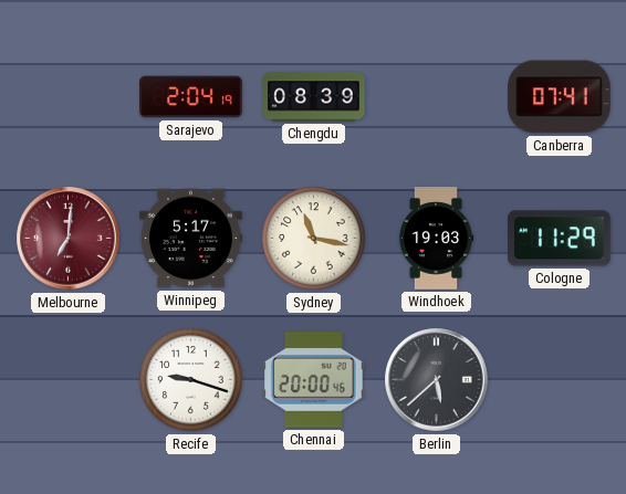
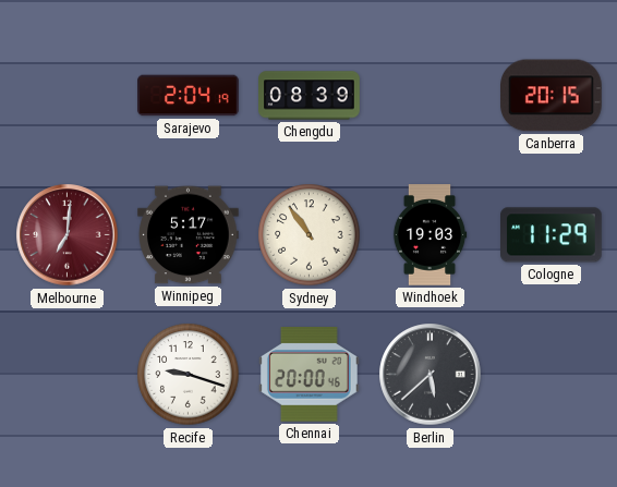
Canberra: 07:41 -> 20:15 (552, 96)
Sydney: 11:17 -> 10:54 (310, 235)
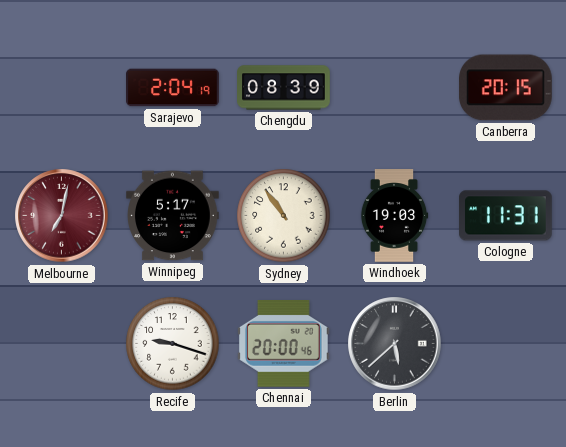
Melbourne: 7:01 -> 7:02 (62, 216)
Cologne: 11:29 -> 11:31 (506, 216)
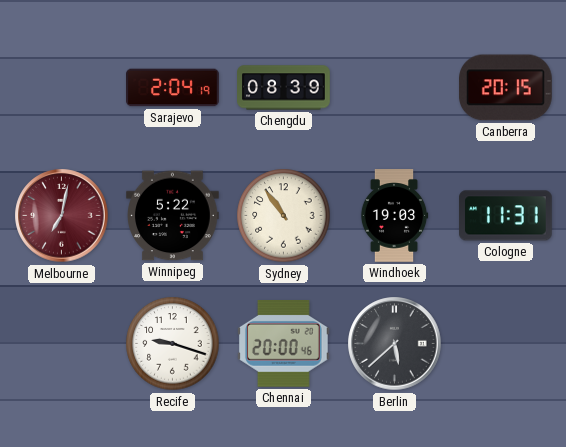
Winnipeg: 5:17 -> 5:22 (173, 216)
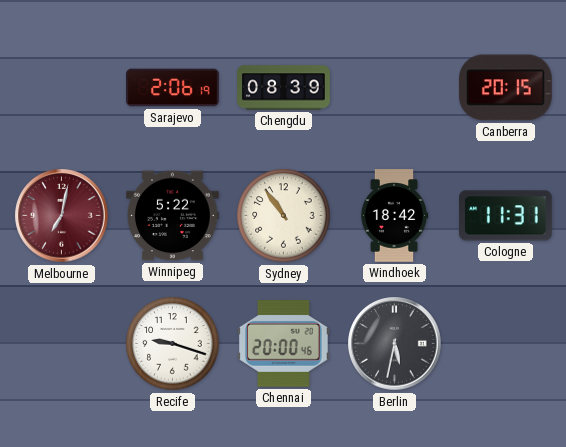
Sarajevo: 2:04 -> 2:06 (173, 88)
Windhoek: 19:03 -> 18:42 (394, 216)
Berlin: 5:38 -> 5:32 (395, 344)
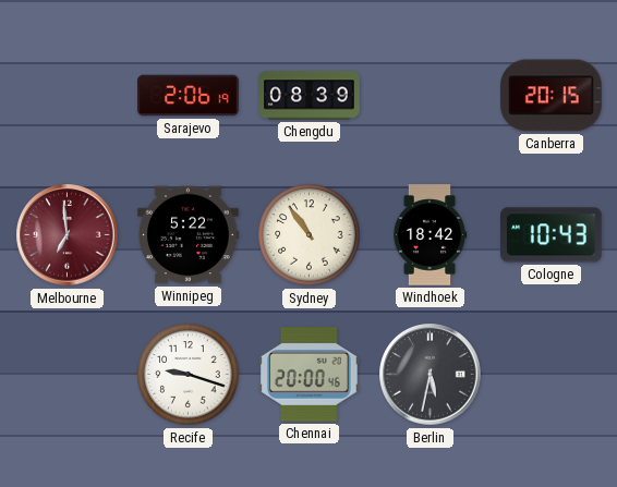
Melbourne: 7:02 -> 6:59 (68, 235)
Cologne: 11:31 -> 10:43 (552, 235)
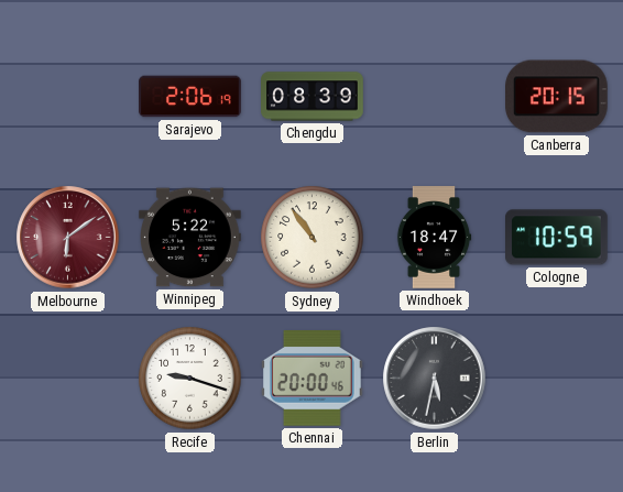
Melbourne: 6:59 -> 6:09 (68, 238)
Windhoek: 18:42 -> 18:47 (434, 238)
Cologne: 10:43 -> 10:59 (557, 238)
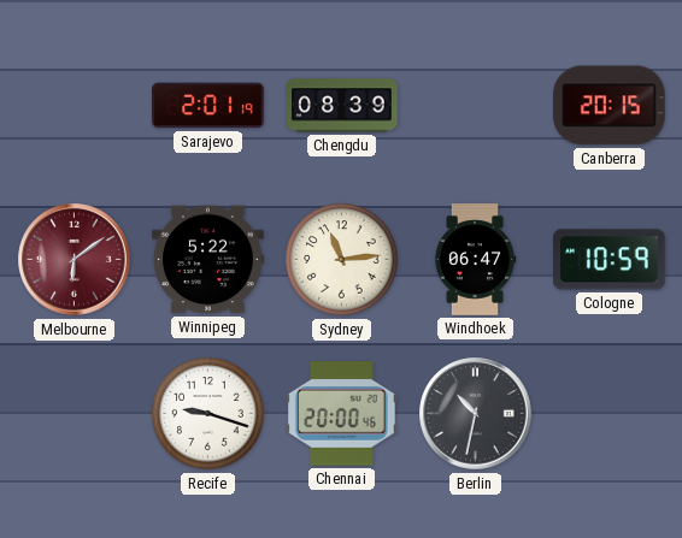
Sarajevo: 2:06 -> 2:01 (208, 106)
Sydney: 10:54 -> 11:14 (342, 260)
Windhoek: 18:47 -> 06:47 (475, 260)
Berlin: 5:32 -> 10:32 (476, 414)
